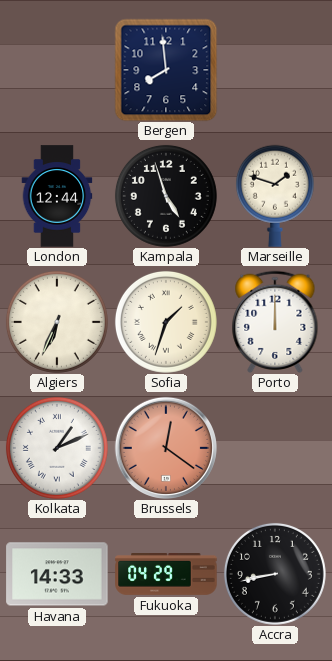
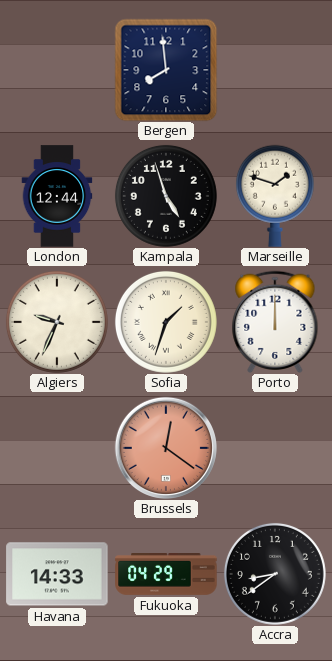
Algiers: 6:34 -> 9:34 (57, 322)
Kolkata: 1:11 -> none (57, 448)
Accra: 8:43 -> 8:39 (275, 574)
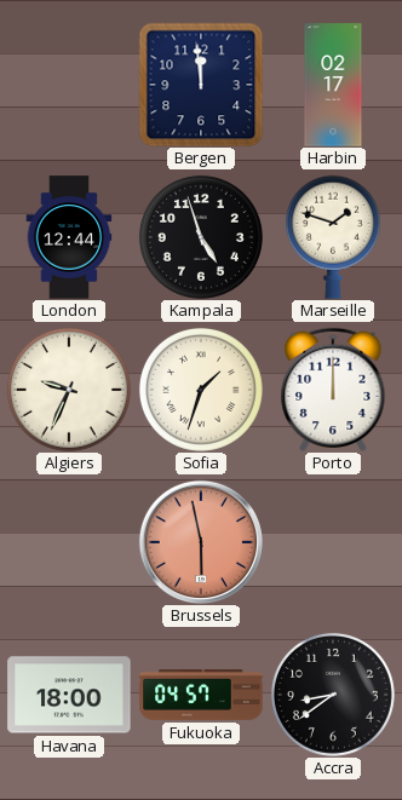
Bergen: 7:59 -> 11:59 (201, 85)
Harbin: none -> 02:17 (333, 85)
Brussels: 12:21 -> 5:58 (201, 542)
Havana: 14:33 -> 18:00 (69, 695)
Fukuoka: 04:29 -> 04:57 (201, 696)
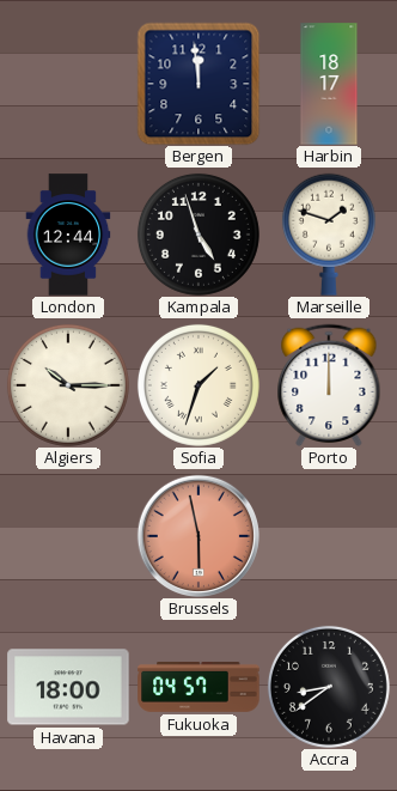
Harbin: 02:17 -> 18:17 (329, 84)
Algiers: 9:34 -> 10:15 (68, 385)
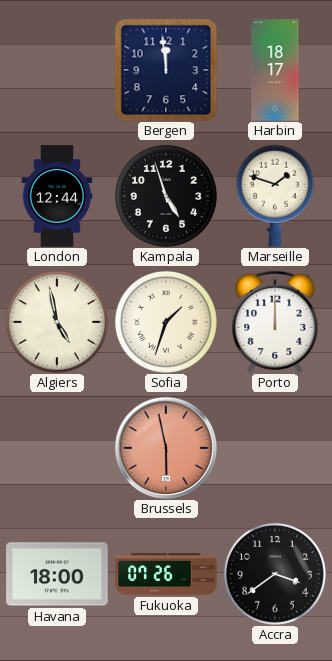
Algiers: 10:15 -> 4:58 (57, 322)
Fukuoka: 04:57 -> 07:26 (166, 575)
Accra: 8:39 -> 3:39 (275, 574)
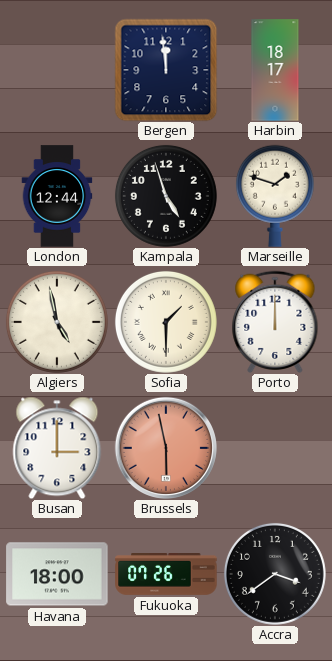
Sofia: 1:33 -> 1:30 (166, 322)
Busan: none -> 3:00 (57, 448)
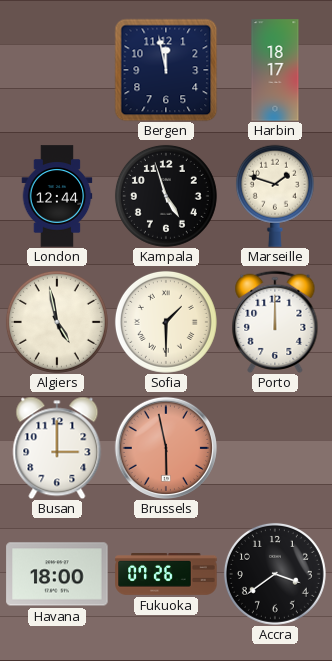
Bergen: 11:59 -> 11:58 (166, 70)
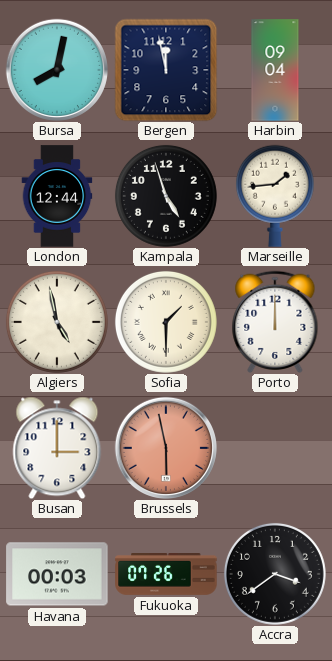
Bursa: none -> 8:02 (57, 70)
Harbin: 18:17 -> 09:04 (275, 70)
Marseille: 1:48 -> 1:44 (275, 196)
Havana: 18:00 -> 00:03 (57, 574)
